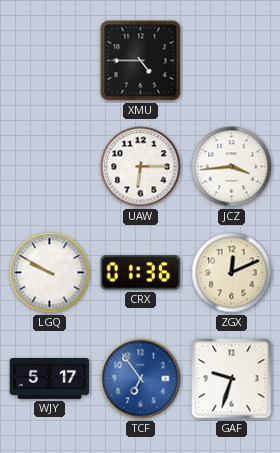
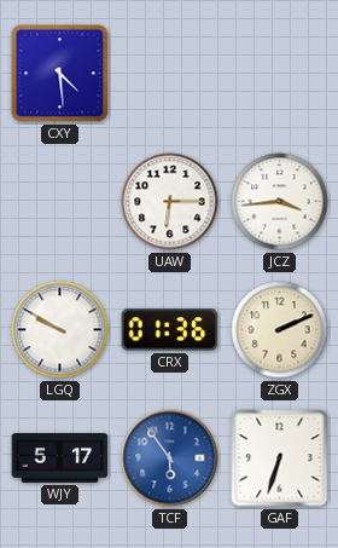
CXY: none -> 4:29 (60, 74)
XMU: 4:45 -> none (141, 61)
ZGX: 12:11 -> 2:11 (280, 330)
TCF: 6:54 -> 5:54 (170, 458)
GAF: 9:33 -> 6:33 (280, 458)
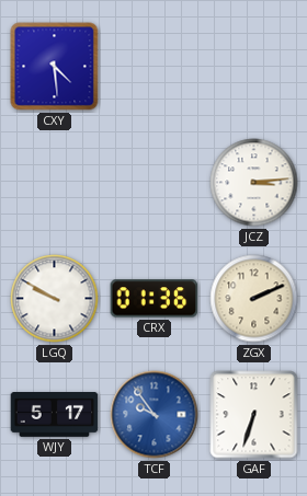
UAW: 6:15 -> none (170, 202)
JCZ: 3:44 -> 3:14 (254, 183)
TCF: 5:54 -> 9:54 (155, 415)
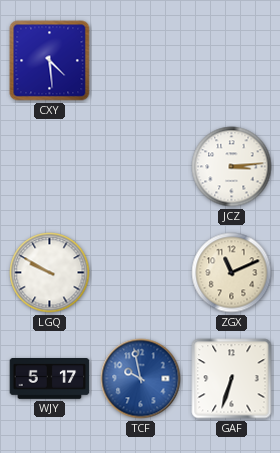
CRX: 01:36 -> none (155, 299)
ZGX: 2:11 -> 11:11 (232, 273)
TCF: 9:54 -> 9:58 (141, 379)
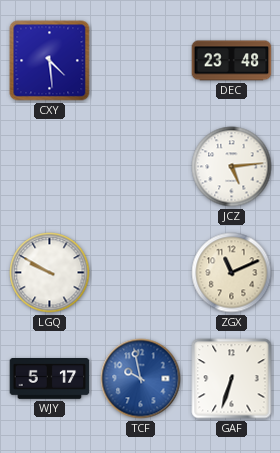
DEC: none -> 23:48 (232, 61)
JCZ: 3:14 -> 5:14 (232, 167)
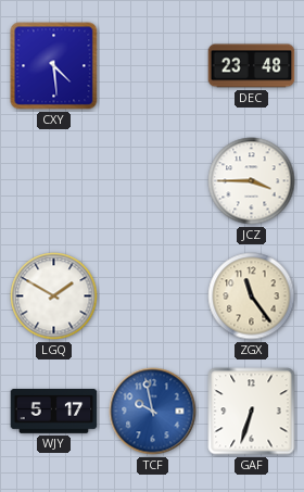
JCZ: 5:14 -> 3:45 (252, 181)
LGQ: 9:50 -> 1:50 (54, 297)
ZGX: 11:11 -> 11:24 (252, 297)
